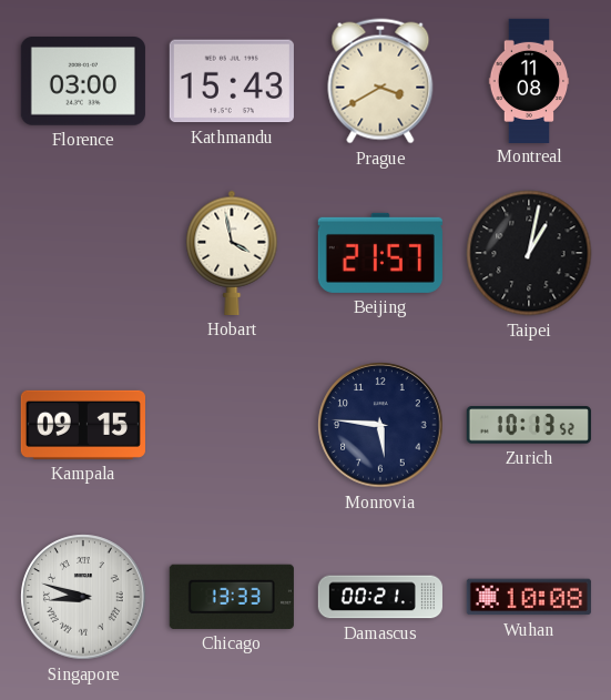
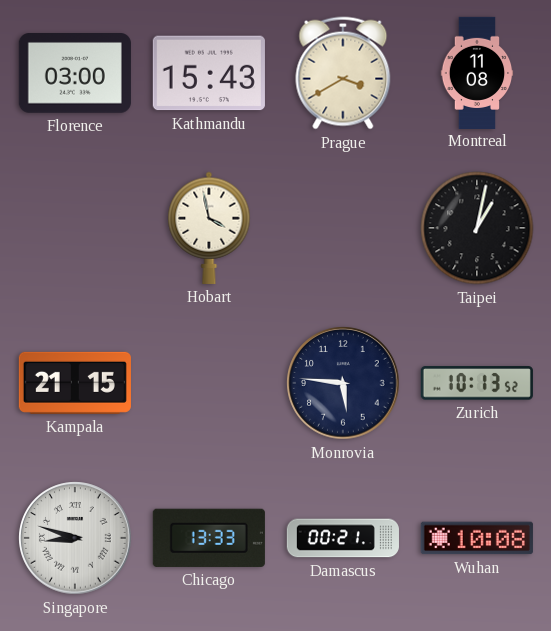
Beijing: 21:57 -> none (380, 253)
Kampala: 09:15 -> 21:15 (75, 383)
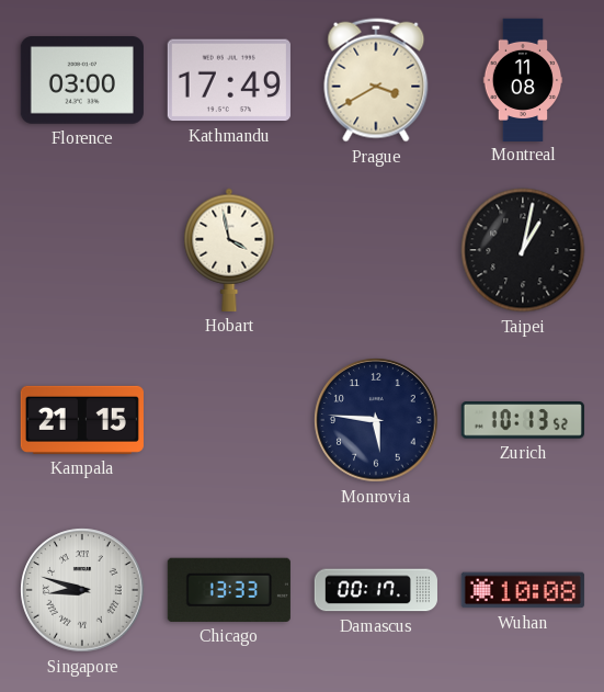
Kathmandu: 15:43 -> 17:49 (229, 80)
Damascus: 00:21 -> 00:17 (376, 590)
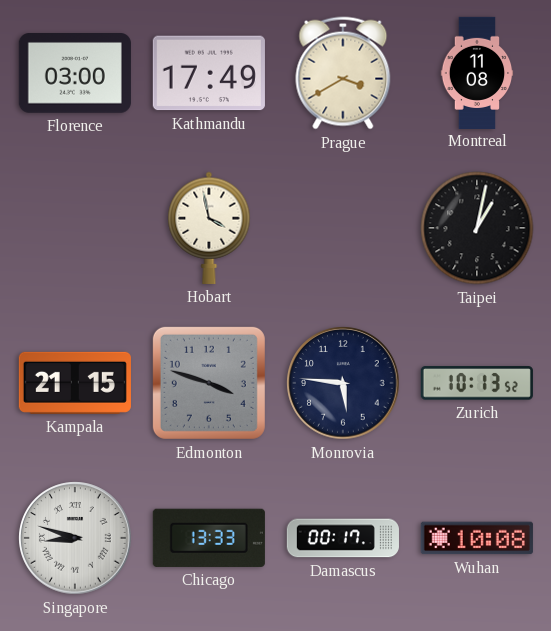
Edmonton: none -> 3:48 (209, 383)
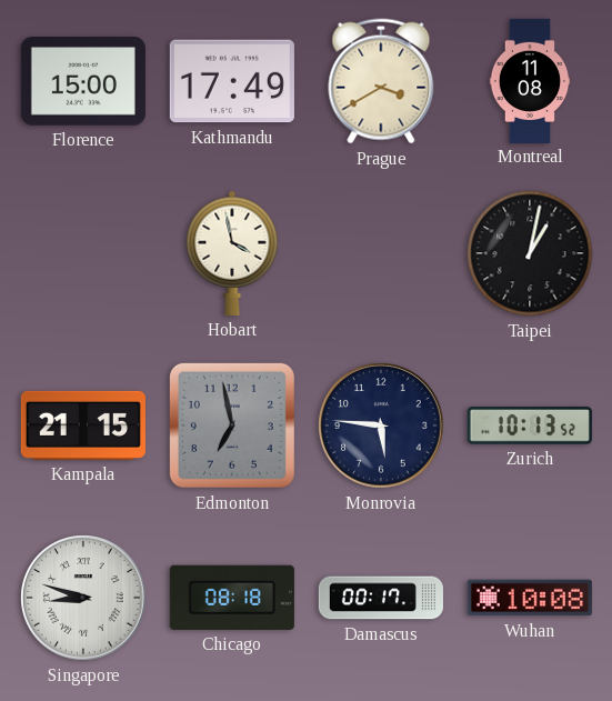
Florence: 03:00 -> 15:00 (83, 82)
Edmonton: 3:48 -> 6:58 (232, 425)
Chicago: 13:33 -> 08:18 (232, 598)
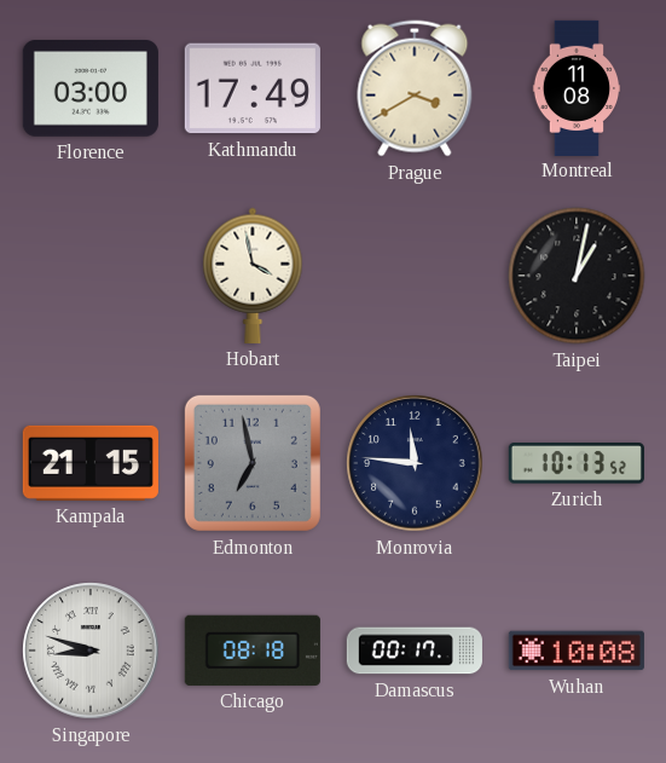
Florence: 15:00 -> 03:00 (91, 89)
Monrovia: 5:46 -> 11:46 (415, 463)
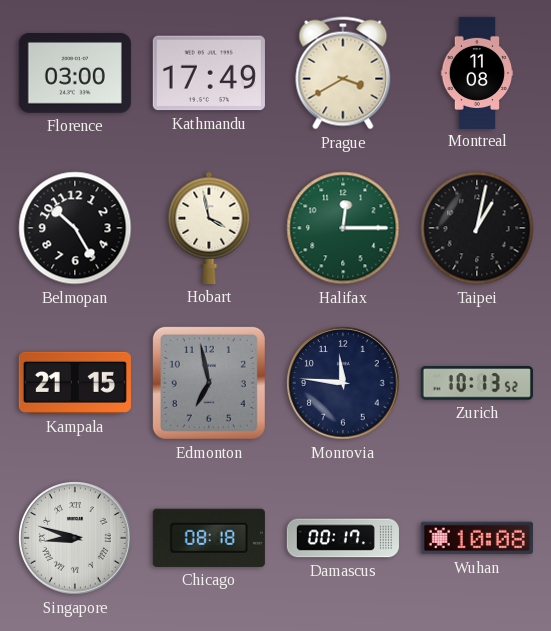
Belmopan: none -> 10:25 (75, 228)
Halifax: none -> 12:15 (343, 228)
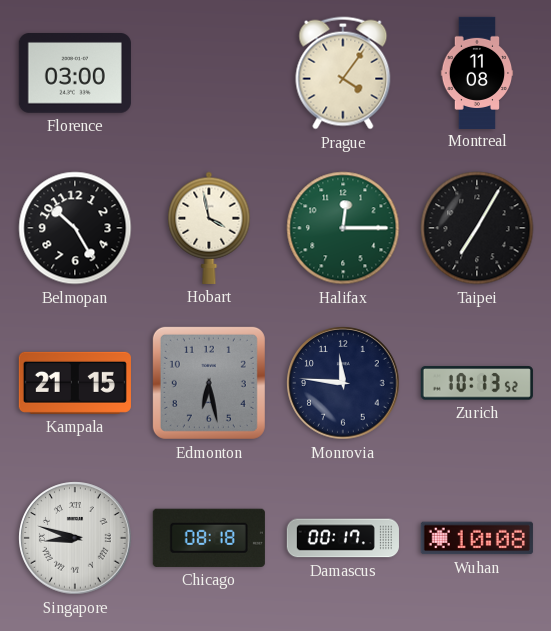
Kathmandu: 17:49 -> none (209, 73)
Prague: 3:40 -> 4:06 (343, 73)
Taipei: 1:02 -> 7:05 (477, 228)
Edmonton: 6:58 -> 6:28 (209, 383)
